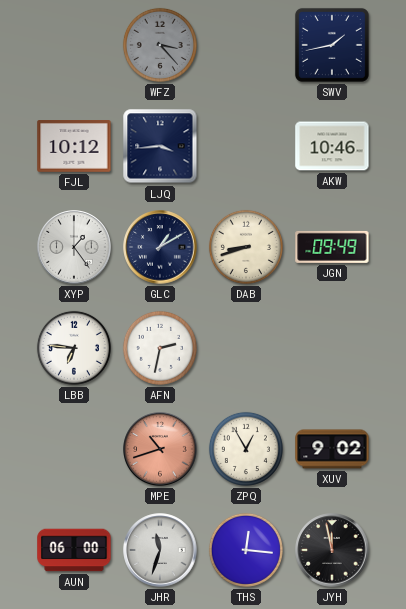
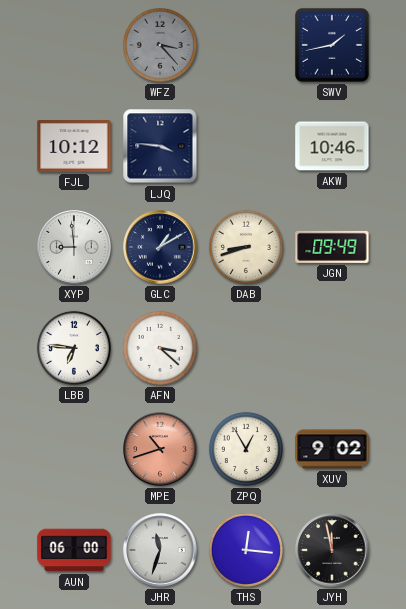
LJQ: 3:44 -> 3:46 (160, 146)
XYP: 1:24 -> 8:59 (74, 247)
AFN: 2:32 -> 3:22 (160, 348)
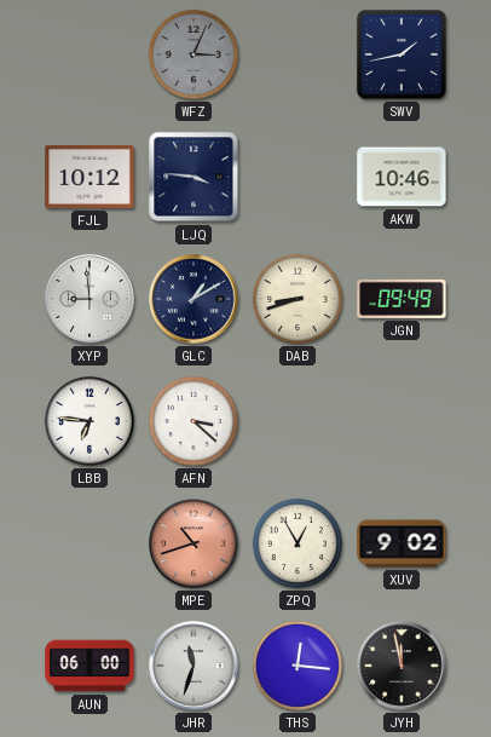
WFZ: 3:23 -> 3:04 (193, 54)
